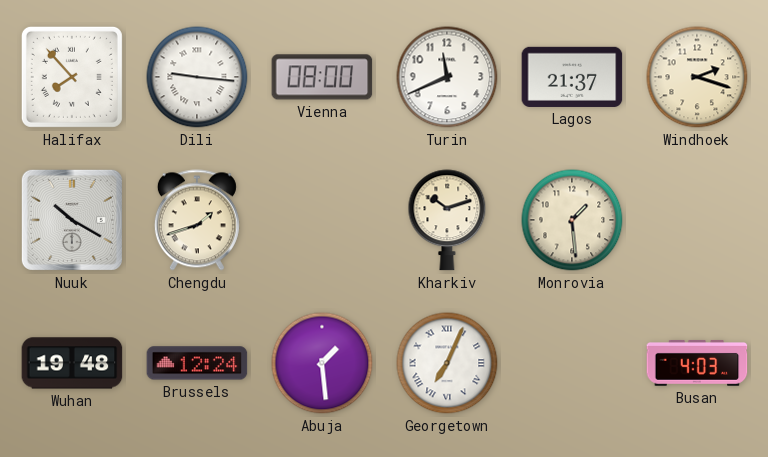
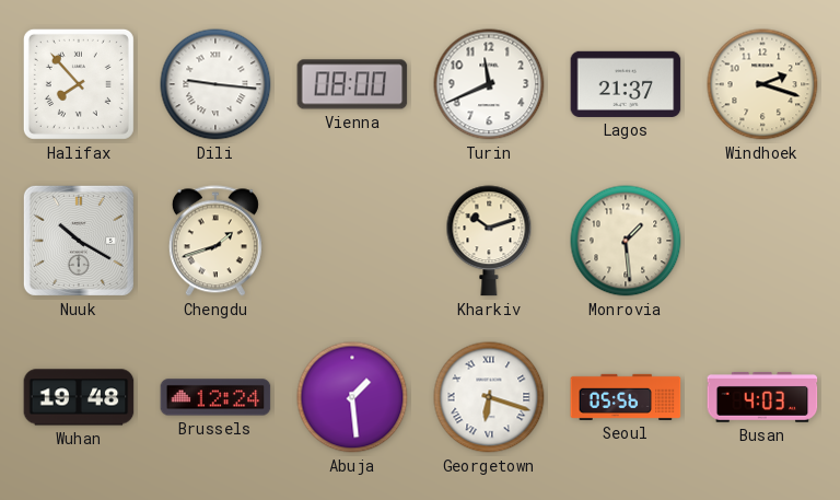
Georgetown: 7:04 -> 6:18 (489, 397)
Seoul: none -> 05:56 (626, 397)
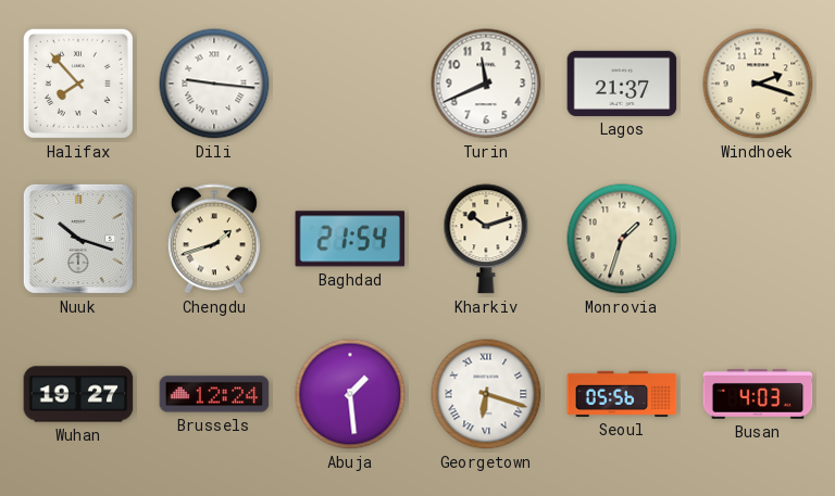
Vienna: 08:00 -> none (352, 84)
Nuuk: 10:20 -> 10:18 (78, 239)
Baghdad: none -> 21:54 (350, 239)
Monrovia: 1:29 -> 1:33 (622, 239)
Wuhan: 19:48 -> 19:27 (78, 394)
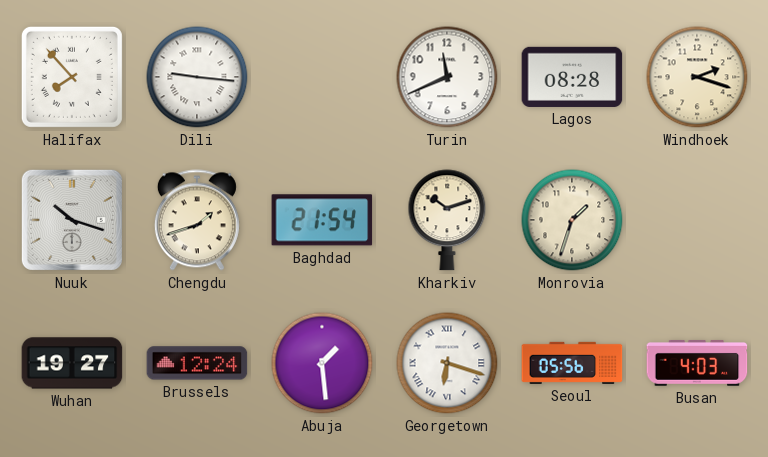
Lagos: 21:37 -> 08:28 (572, 77)
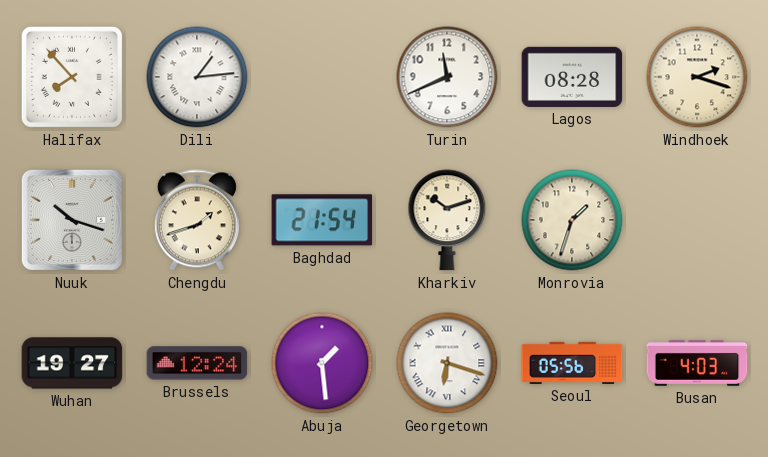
Dili: 9:16 -> 1:14 (197, 77)
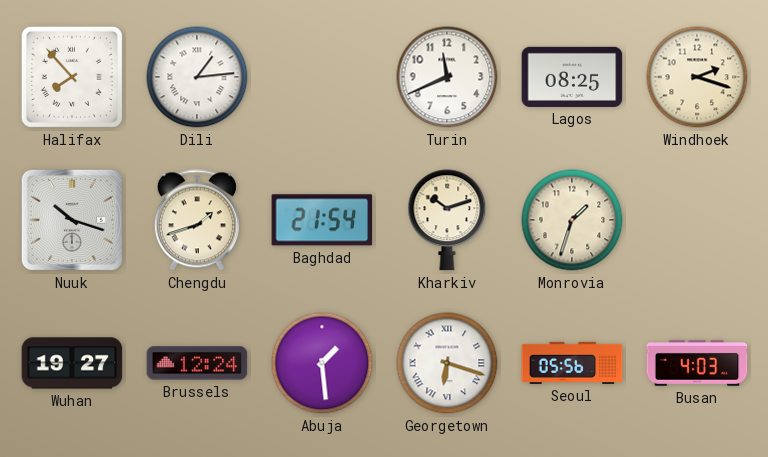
Lagos: 08:28 -> 08:25 (572, 77)
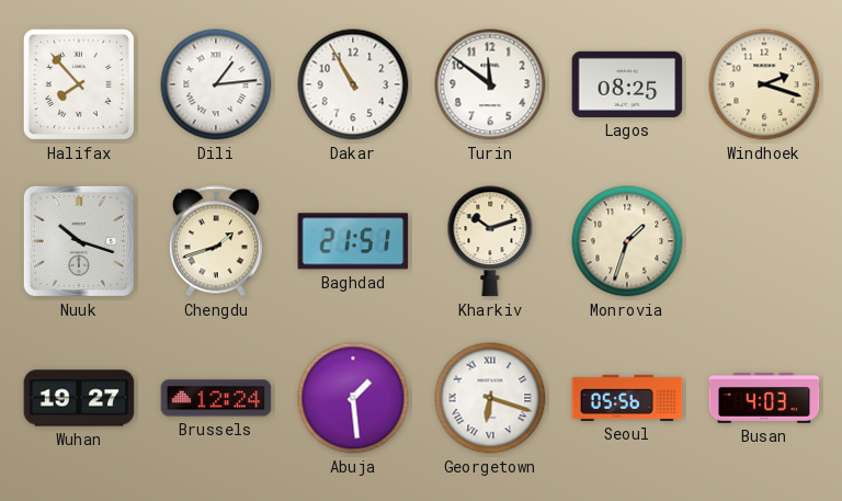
Dakar: none -> 10:55 (353, 84)
Turin: 11:41 -> 11:51 (490, 84)
Baghdad: 21:54 -> 21:51 (353, 241)
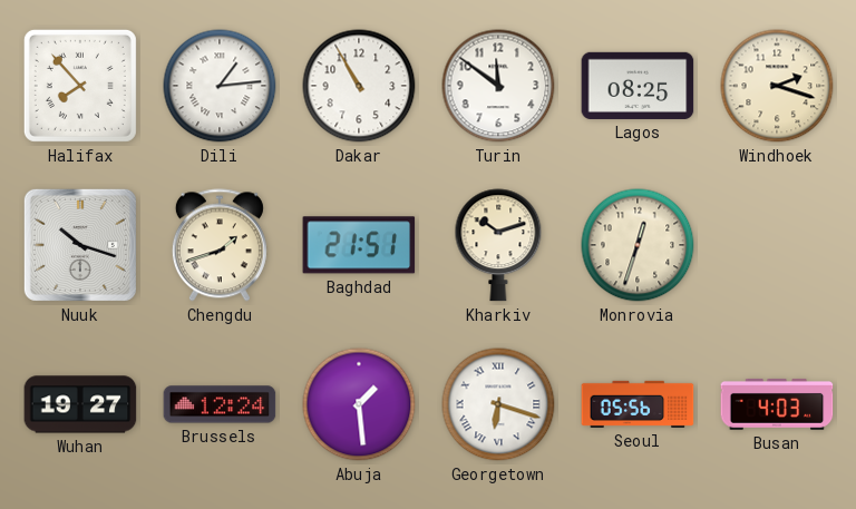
Monrovia: 1:33 -> 12:33 (638, 245)
